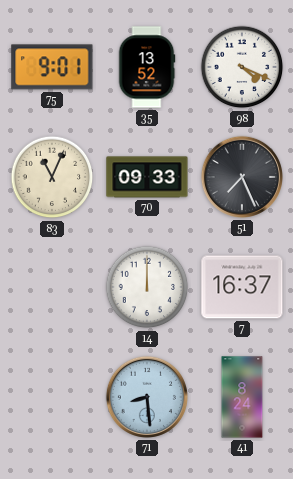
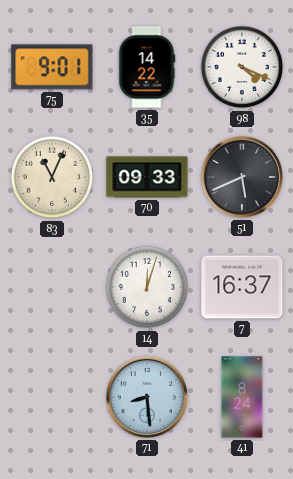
35: 13:52 -> 14:22 (147, 67)
51: 7:26 -> 5:41 (242, 177)
14: 12:00 -> 12:03 (147, 287)
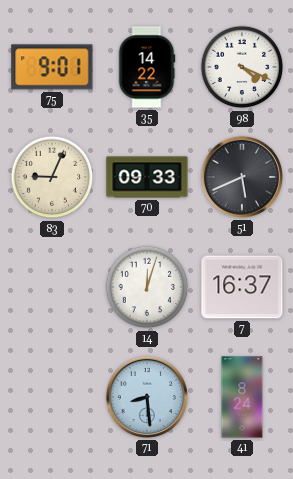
83: 11:04 -> 9:04 (52, 177)
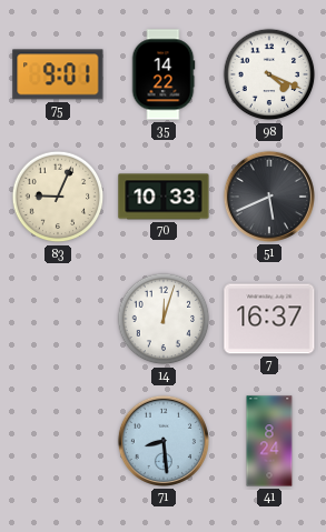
70: 09:33 -> 10:33 (164, 197)
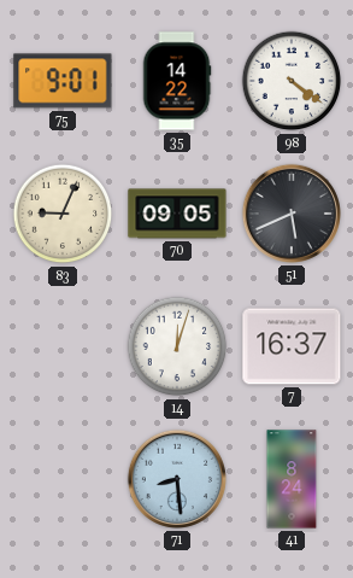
98: 4:19 -> 4:21 (292, 81)
70: 10:33 -> 09:05 (177, 214)
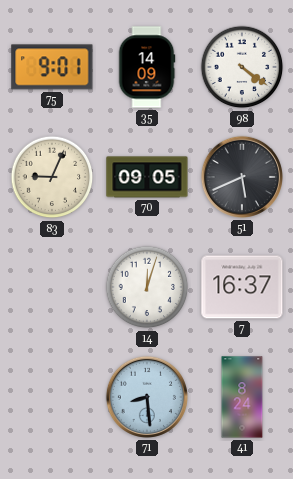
35: 14:22 -> 14:09 (147, 67)
